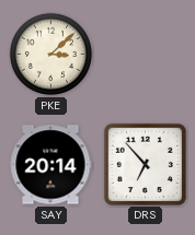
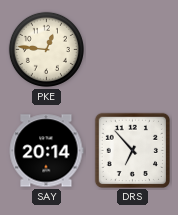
PKE: 3:08 -> 12:46 (46, 49)
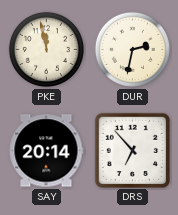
PKE: 12:46 -> 11:58 (46, 49)
DUR: none -> 2:32 (132, 49)
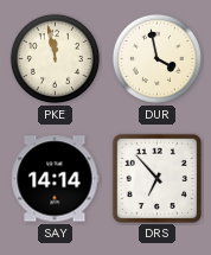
DUR: 2:32 -> 3:58 (156, 58)
SAY: 20:14 -> 14:14 (55, 179)
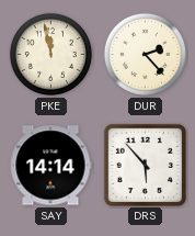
DUR: 3:58 -> 2:23 (145, 54)
DRS: 6:53 -> 5:53 (145, 165)
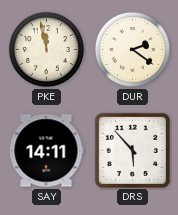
DUR: 2:23 -> 2:21 (132, 49)
SAY: 14:14 -> 14:11 (46, 151)
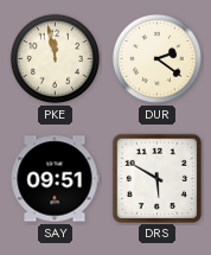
SAY: 14:11 -> 09:51 (55, 179)
DRS: 5:53 -> 5:50 (156, 178)
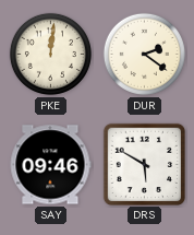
PKE: 11:58 -> 12:01 (50, 54)
SAY: 09:51 -> 09:46 (50, 165)
